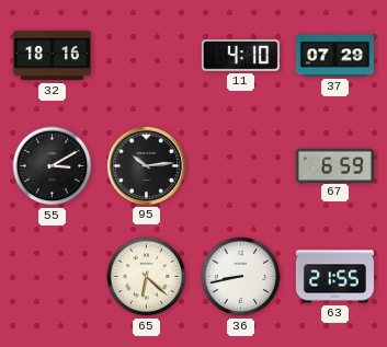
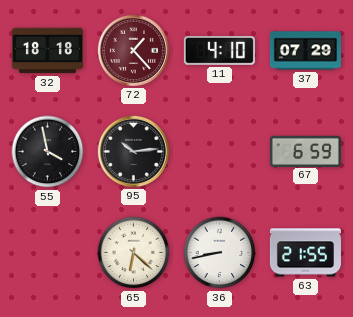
32: 18:16 -> 18:18 (47, 51)
72: none -> 1:23 (133, 50)
55: 3:10 -> 3:58 (48, 152)
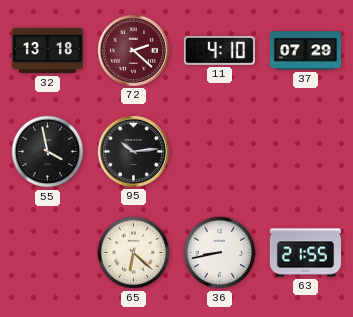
32: 18:18 -> 13:18 (47, 51)
72: 1:23 -> 2:22 (133, 50)
67: 6:59 -> none (305, 151)
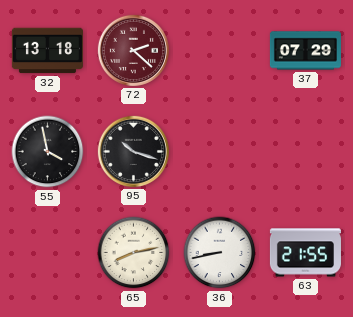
11: 4:10 -> none (219, 51)
95: 10:14 -> 10:18 (133, 151)
65: 6:22 -> 8:13 (134, 253)
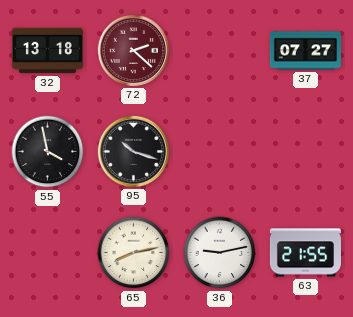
37: 07:29 -> 07:27 (305, 51)
36: 8:43 -> 9:13 (220, 253)
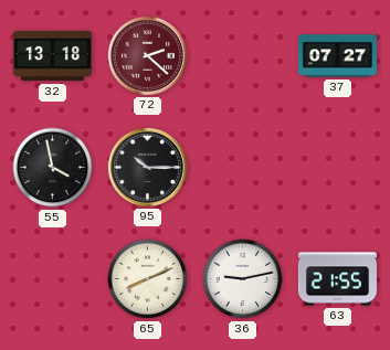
95: 10:18 -> 10:15 (147, 167)
65: 8:13 -> 8:11 (148, 279)
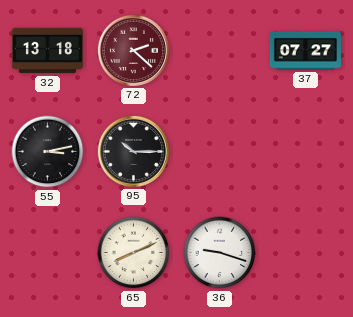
55: 3:58 -> 3:13 (48, 152)
36: 9:13 -> 9:18 (220, 253)
63: 21:55 -> none (337, 279)
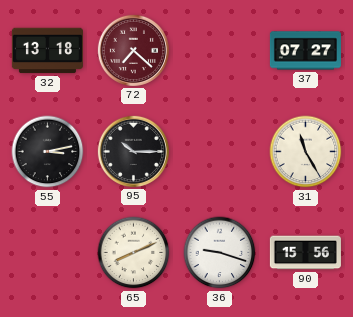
72: 2:22 -> 7:22 (133, 50)
31: none -> 11:25 (306, 152)
90: none -> 15:56 (305, 253)
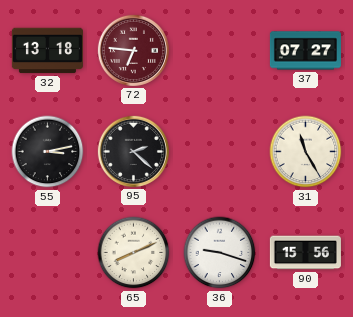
72: 7:22 -> 6:46 (133, 50)
95: 10:15 -> 2:22 (133, 151)
